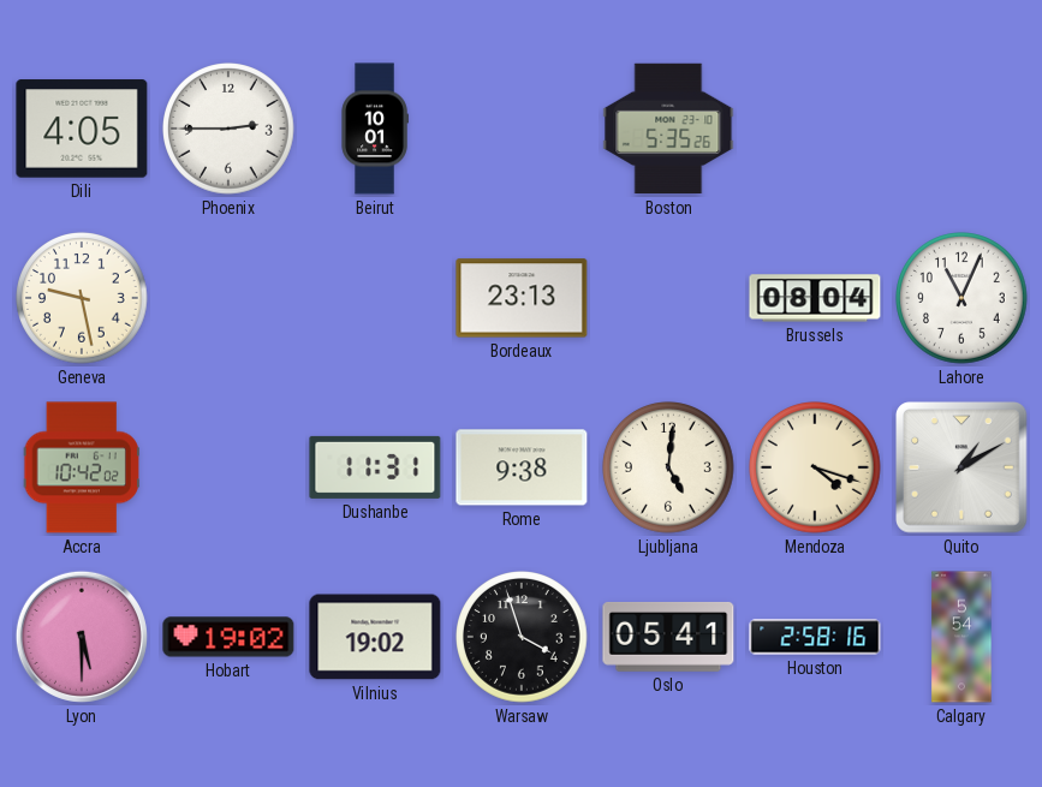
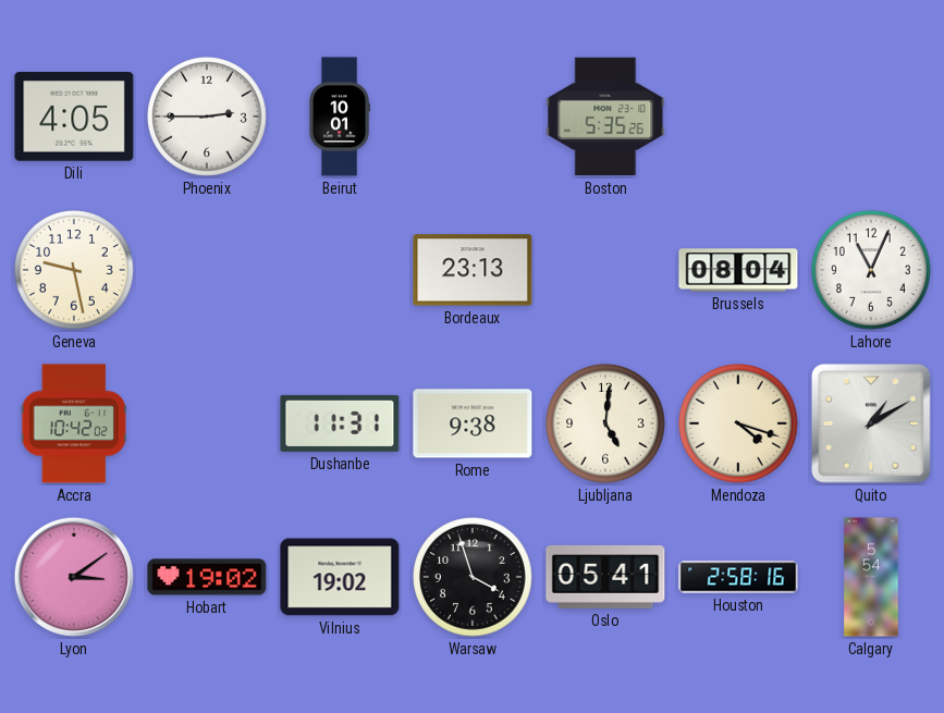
Lyon: 5:30 -> 3:09 (74, 577)
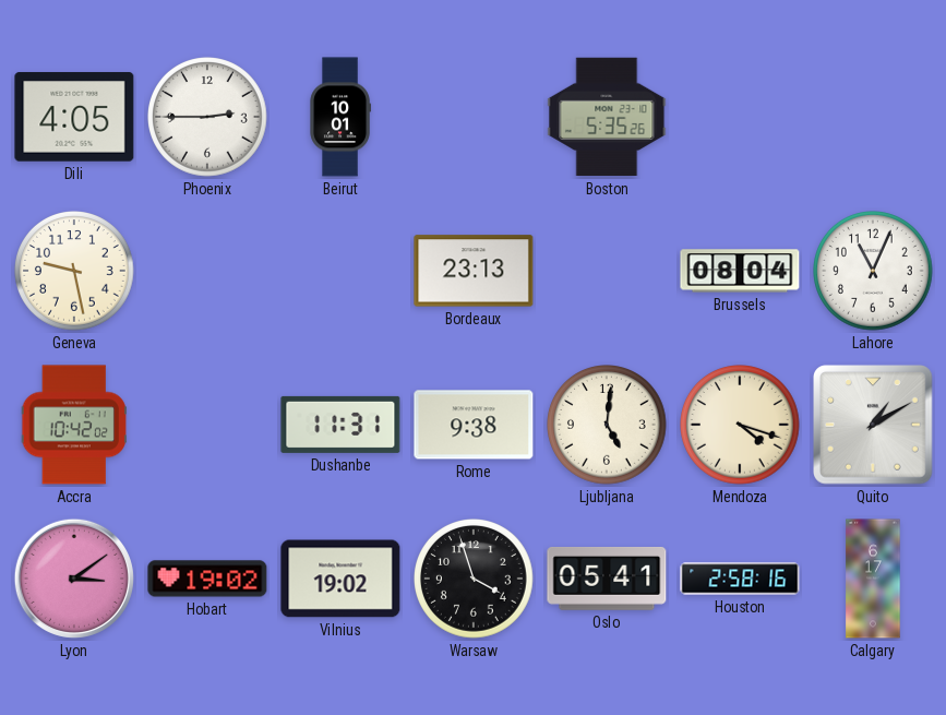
Calgary: 5:54 -> 6:17 (873, 579)
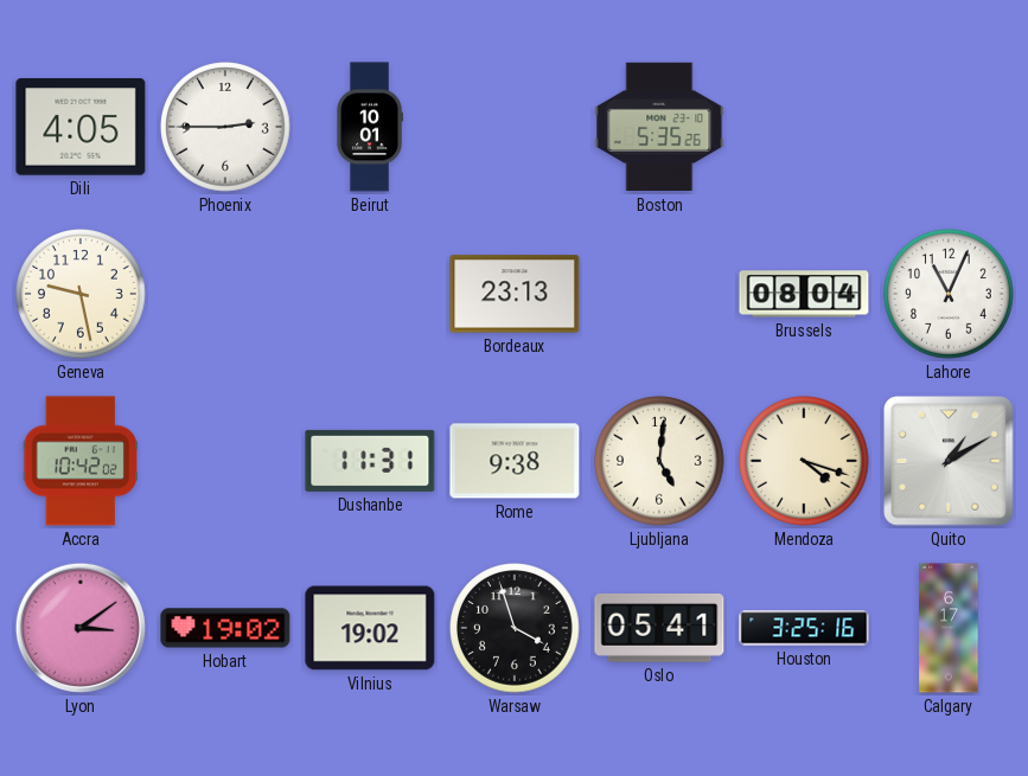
Houston: 2:58 -> 3:25 (804, 628)
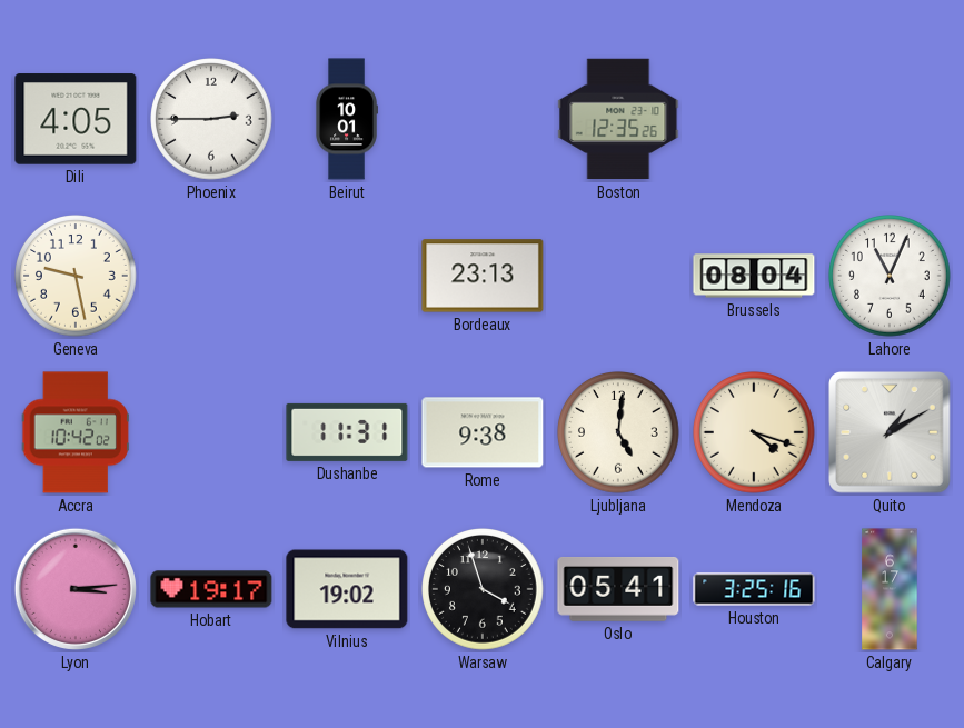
Boston: 5:35 -> 12:35 (618, 119)
Lyon: 3:09 -> 3:14 (76, 589)
Hobart: 19:02 -> 19:17 (211, 589)
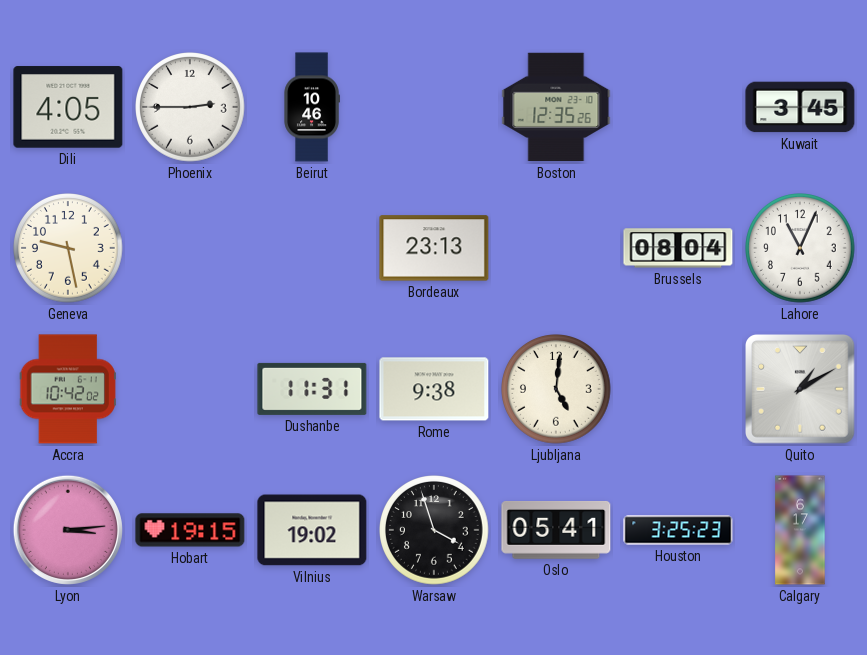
Beirut: 10:01 -> 10:46 (312, 107)
Kuwait: none -> 3:45 (800, 107)
Mendoza: 4:18 -> none (755, 432)
Hobart: 19:17 -> 19:15 (190, 530)
Houston: 3:25:16 -> 3:25:23 (678, 530)
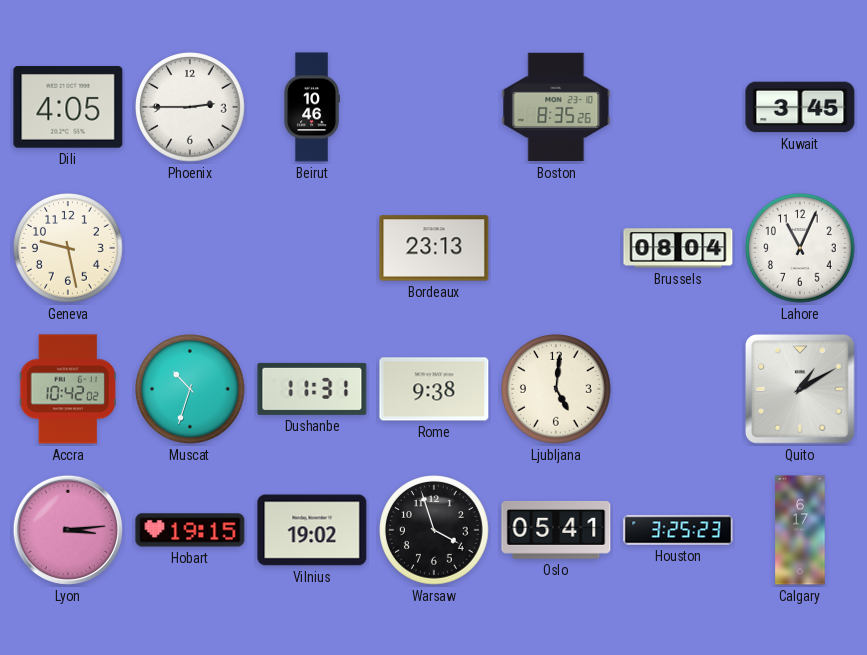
Boston: 12:35 -> 8:35 (556, 107)
Muscat: none -> 10:33 (191, 389)
